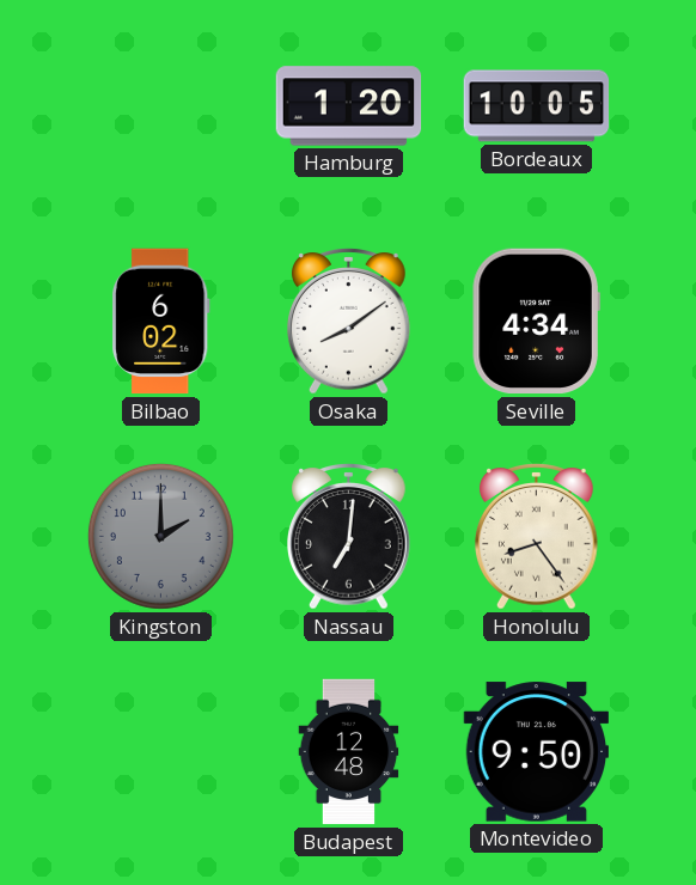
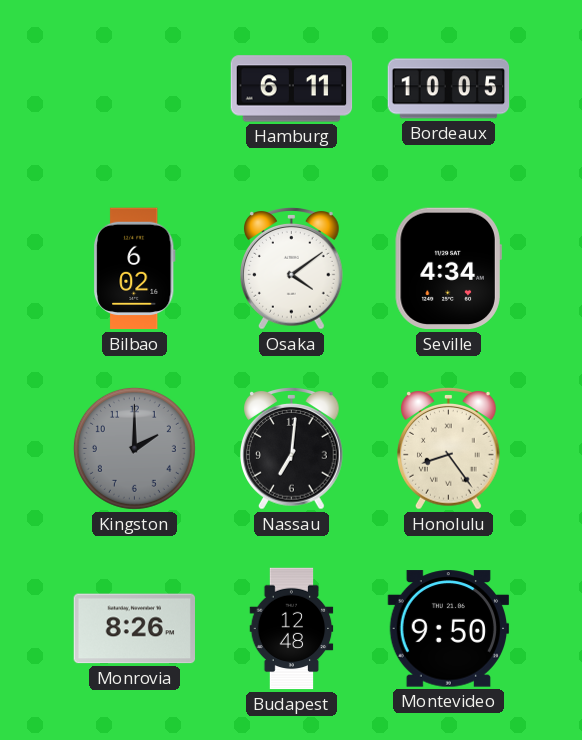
Hamburg: 1:20 -> 6:11 (292, 89)
Osaka: 8:09 -> 4:09 (292, 269)
Monrovia: none -> 8:26 (135, 629)
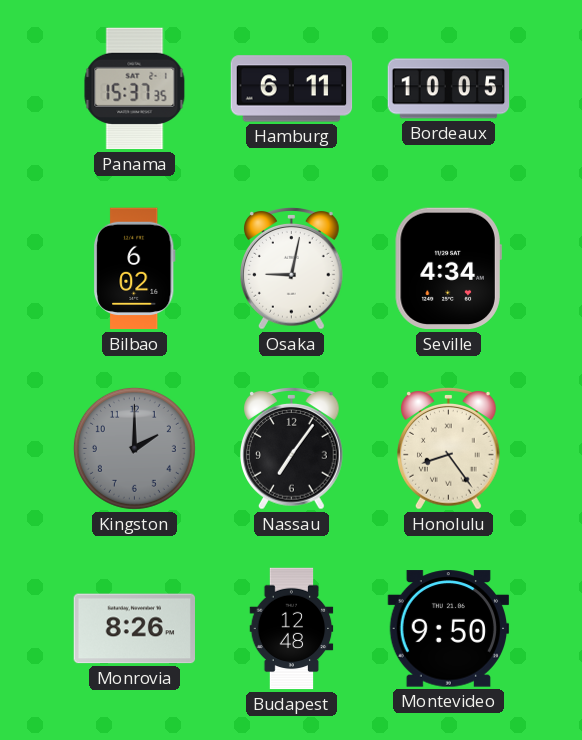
Panama: none -> 15:37 (135, 89)
Osaka: 4:09 -> 9:02 (292, 269)
Nassau: 7:01 -> 7:06 (292, 449)
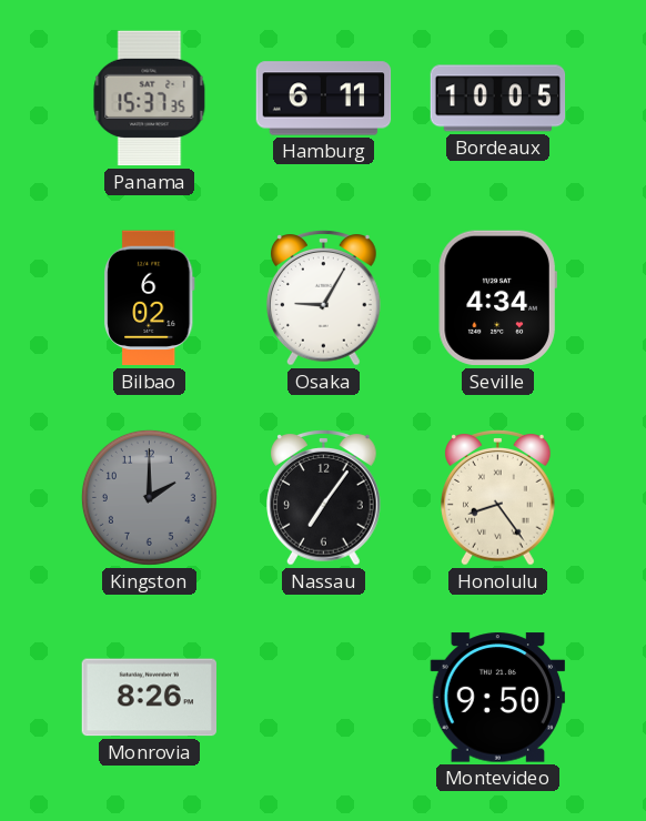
Osaka: 9:02 -> 9:05 (324, 298)
Budapest: 12:48 -> none (292, 629)
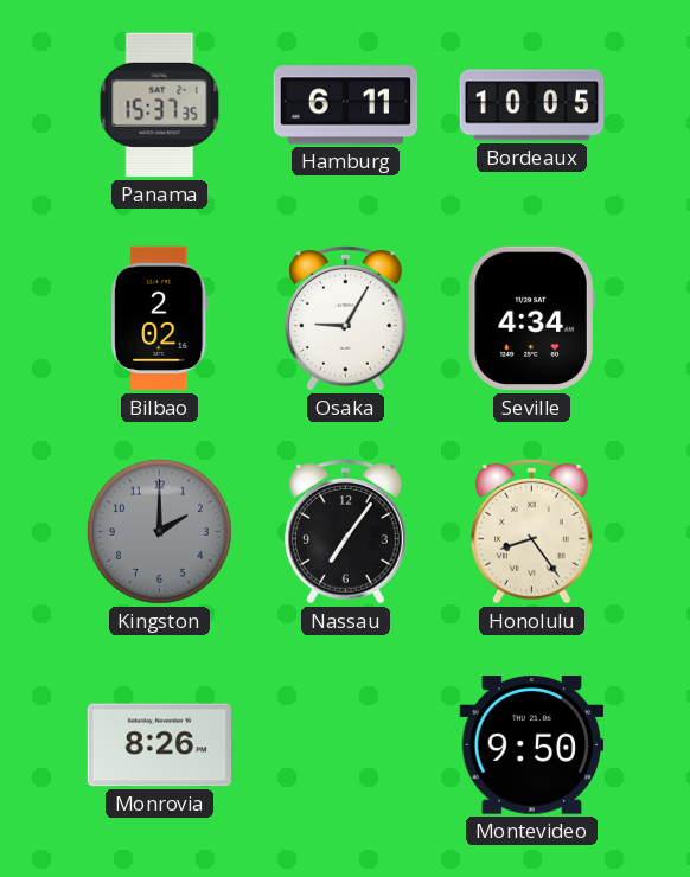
Bilbao: 6:02 -> 2:02 (160, 319)
